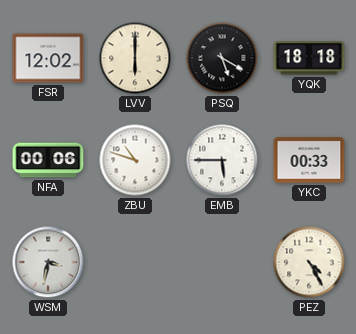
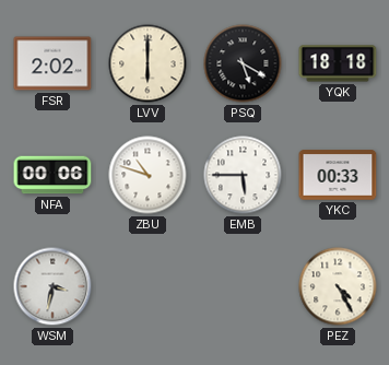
FSR: 12:02 -> 2:02 (52, 63)
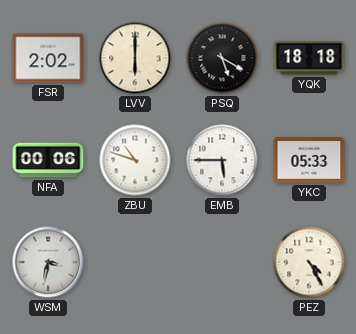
YKC: 00:33 -> 05:33 (309, 160)
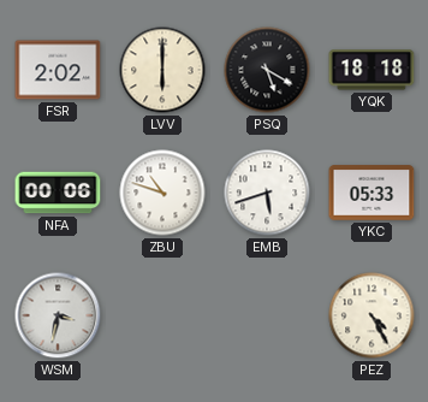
EMB: 5:45 -> 5:42 (267, 193)
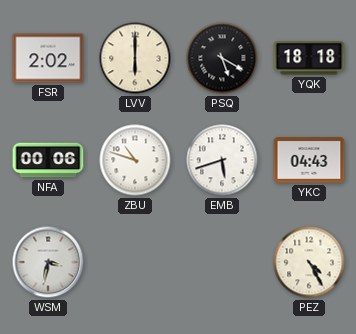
YKC: 05:33 -> 04:43 (309, 160)
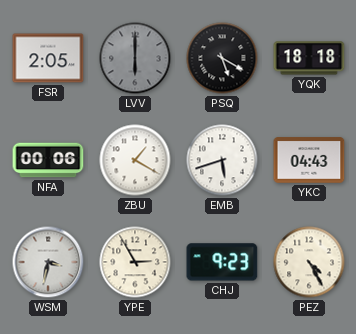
FSR: 2:02 -> 2:05 (48, 58)
LVV dial: cream -> grey (135, 58)
ZBU: 10:48 -> 1:20 (135, 160)
YPE: none -> 2:55 (135, 262)
CHJ: none -> 9:23 (222, 262)
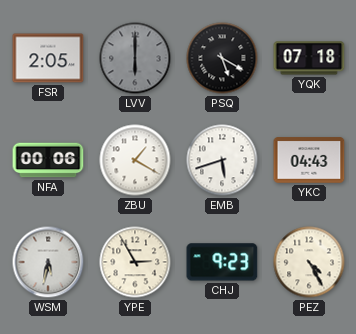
YQK: 18:18 -> 07:18 (309, 58)
WSM: 3:32 -> 5:32 (48, 262)
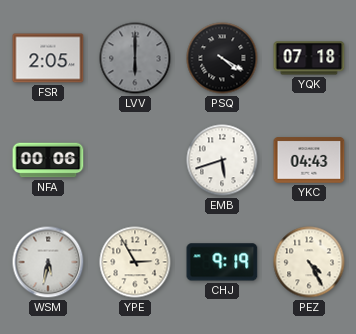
PSQ: 5:20 -> 4:20 (222, 58)
ZBU: 1:20 -> none (135, 160)
CHJ: 9:23 -> 9:19 (222, 262)
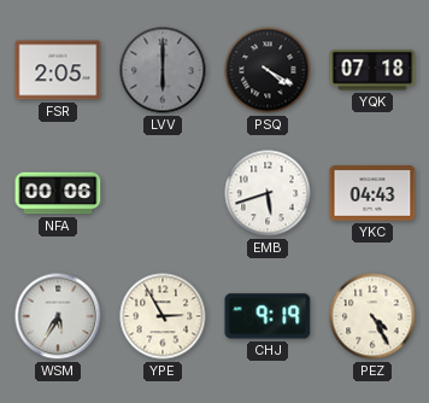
WSM: 5:32 -> 5:35 (58, 316)
